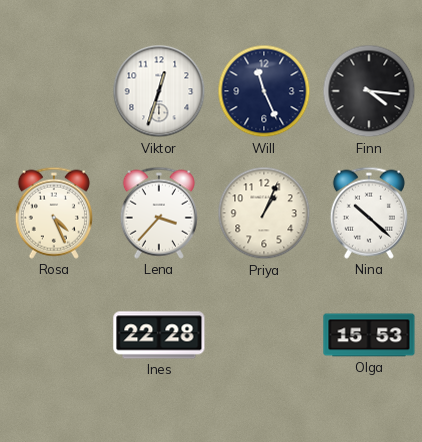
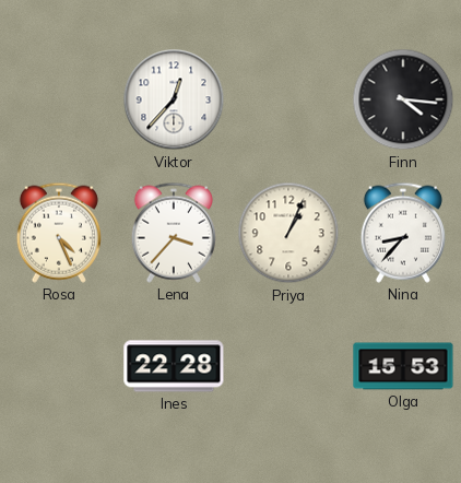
Viktor: 12:33 -> 12:37 (174, 99)
Will: 11:26 -> none (264, 91)
Nina: 10:22 -> 8:37 (403, 233)
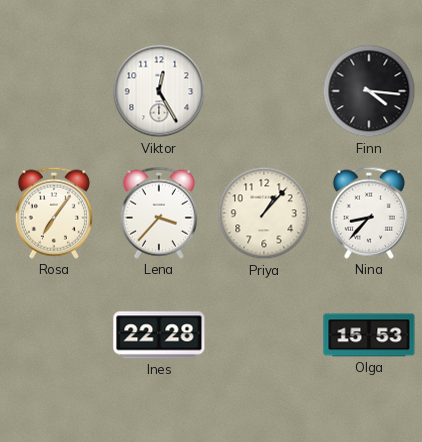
Viktor: 12:37 -> 12:25 (159, 91)
Rosa: 4:26 -> 7:06 (54, 213)
Priya: 1:04 -> 1:07 (264, 213)
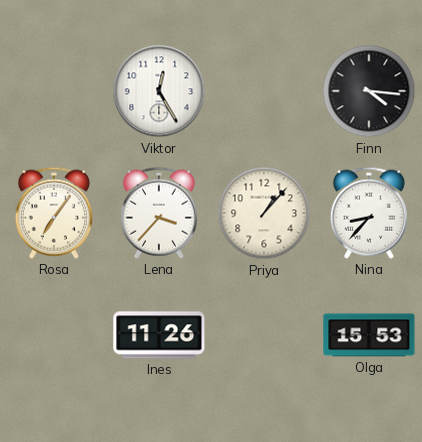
Ines: 22:28 -> 11:26 (159, 335)
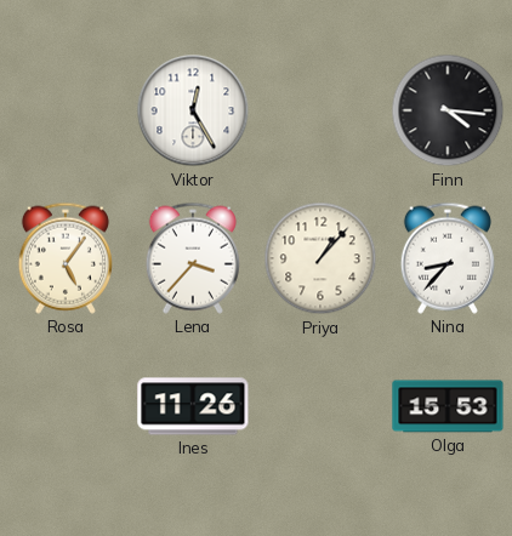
Rosa: 7:06 -> 5:06 (66, 258)
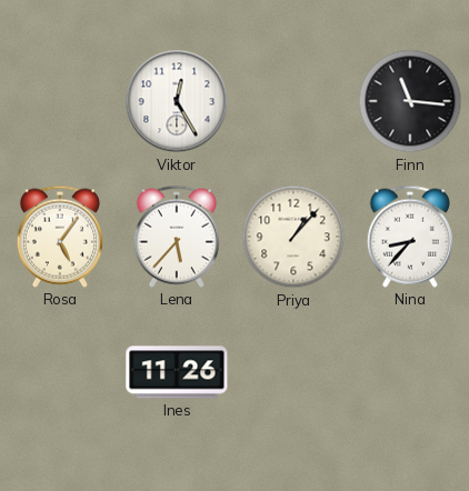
Finn: 4:16 -> 11:16 (410, 101)
Lena: 3:37 -> 5:37 (177, 237)
Olga: 15:53 -> none (448, 406)
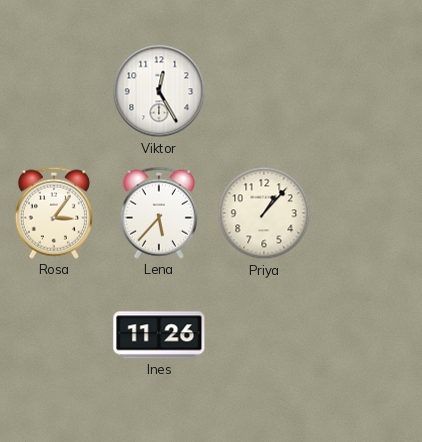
Finn: 11:16 -> none (410, 101)
Rosa: 5:06 -> 3:06 (54, 213)
Nina: 8:37 -> none (410, 237)
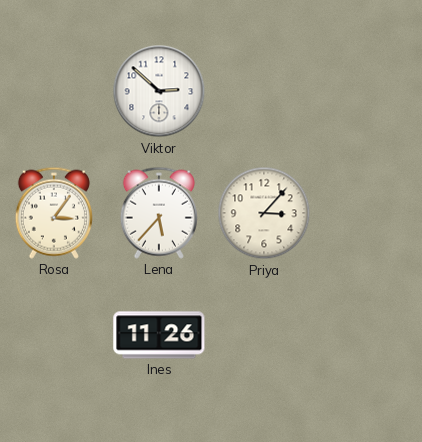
Viktor: 12:25 -> 2:52 (159, 91)
Priya: 1:07 -> 3:07 (264, 213)
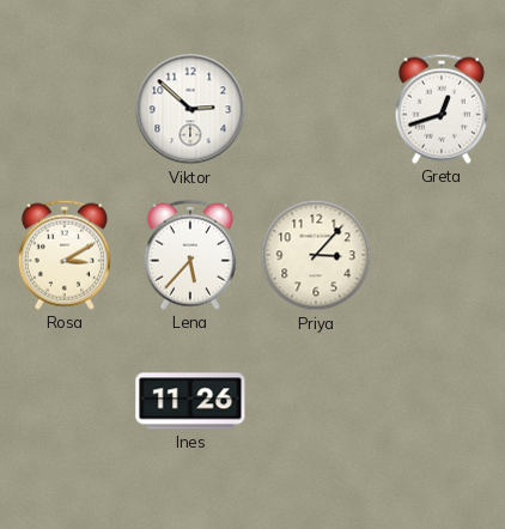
Greta: none -> 12:42 (442, 109)
Rosa: 3:06 -> 3:10 (65, 255)
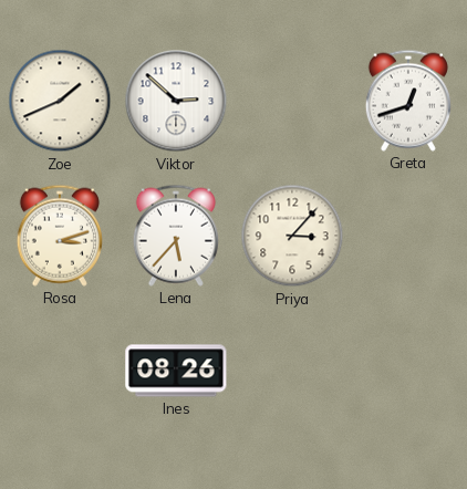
Zoe: none -> 1:41 (60, 101)
Rosa: 3:10 -> 3:12 (60, 236)
Ines: 11:26 -> 08:26 (176, 371)
